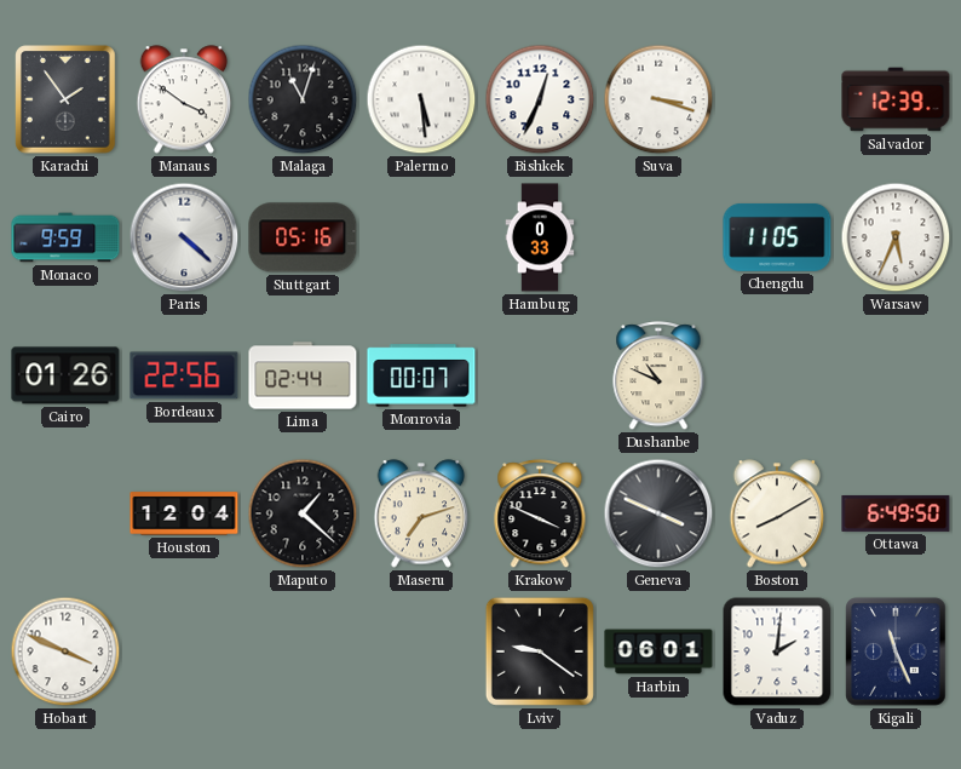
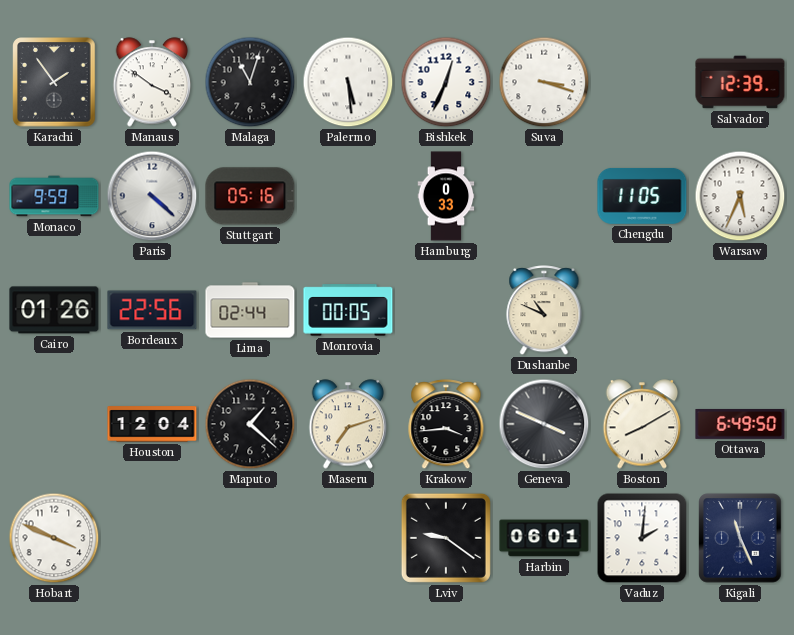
Monrovia: 00:07 -> 00:05 (348, 310)
Krakow: 3:49 -> 3:44 (446, 425)
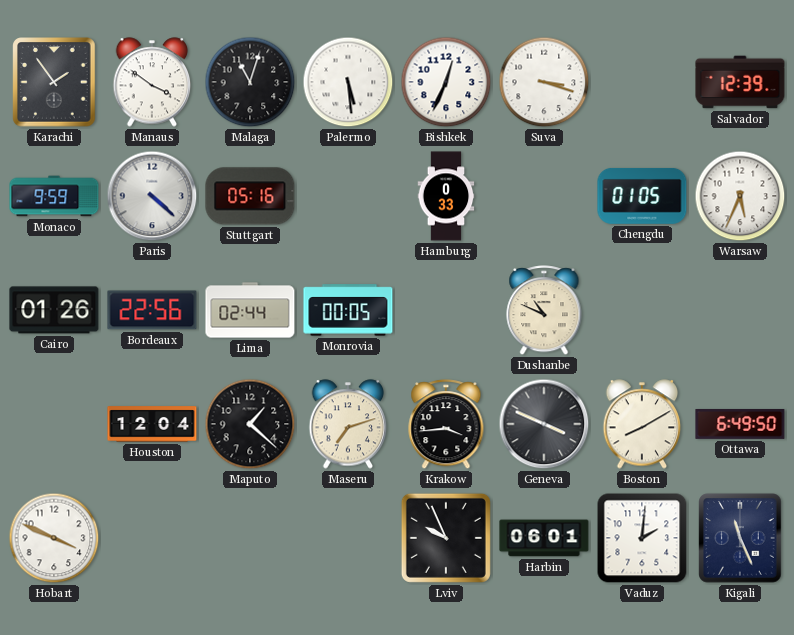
Chengdu: 11:05 -> 01:05 (642, 196)
Lviv: 9:21 -> 9:56 (446, 538)
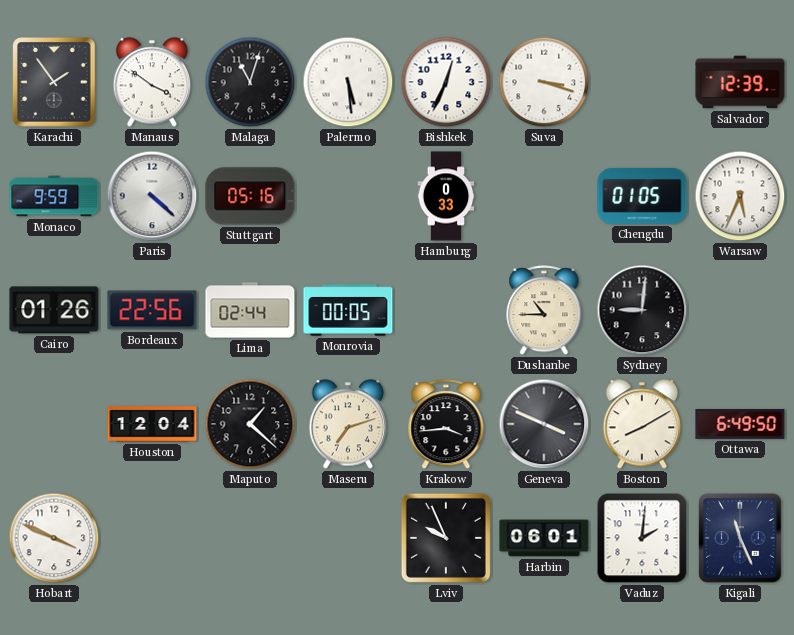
Dushanbe: 10:49 -> 10:45 (544, 311)
Sydney: none -> 9:01 (642, 310)
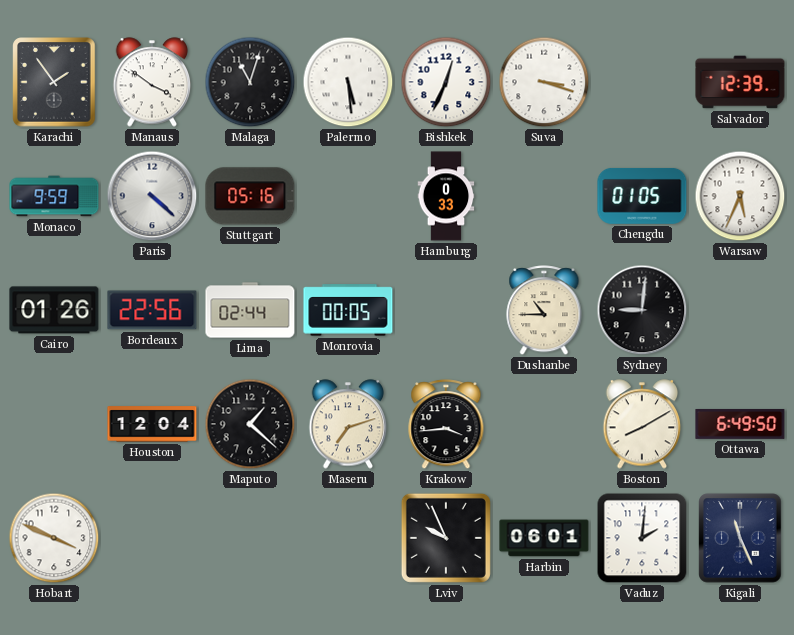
Geneva: 3:49 -> none (544, 424)
